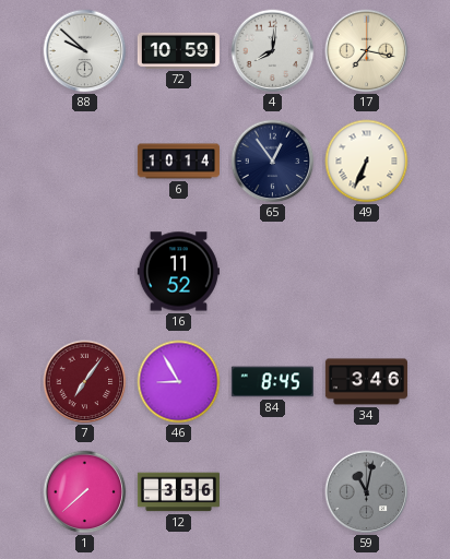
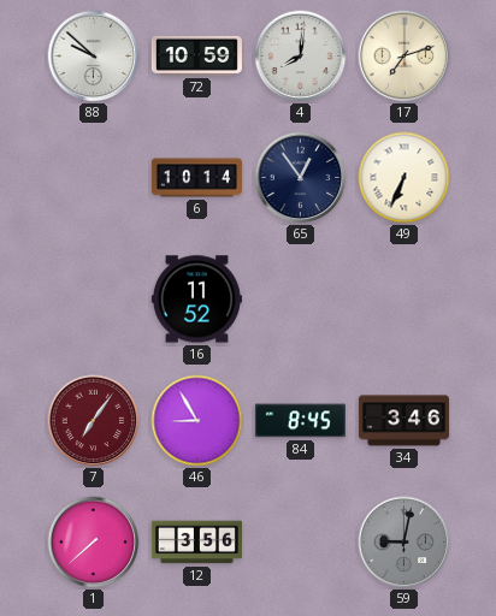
17: 7:17 -> 7:12 (405, 57)
59: 11:02 -> 9:02 (405, 543)
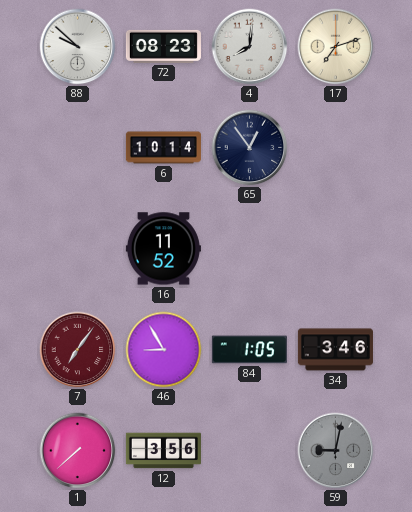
72: 10:59 -> 08:23 (163, 46)
49: 6:34 -> none (405, 178)
84: 8:45 -> 1:05 (249, 350)
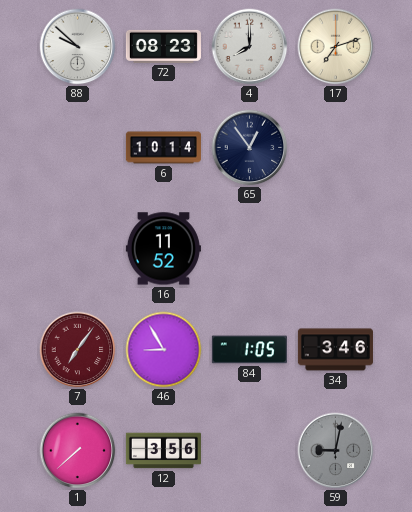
4: 8:01 -> 8:00 (250, 47)
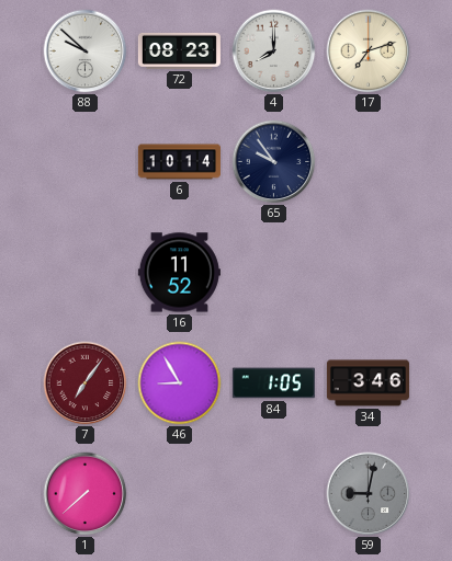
65: 12:54 -> 9:54 (274, 162)
12: 3:56 -> none (163, 451)
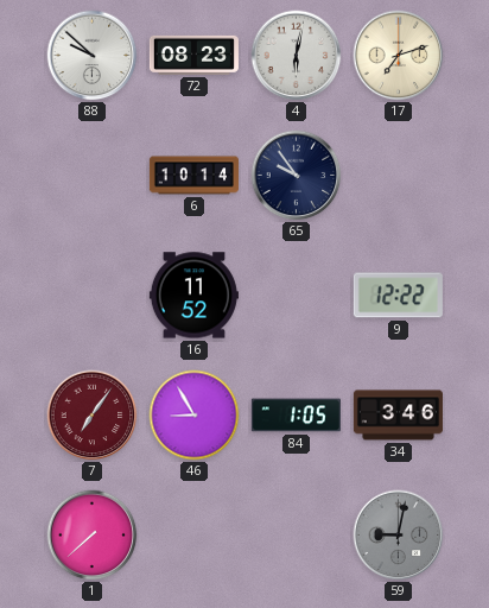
4: 8:00 -> 6:02 (297, 56)
9: none -> 12:22 (398, 296)
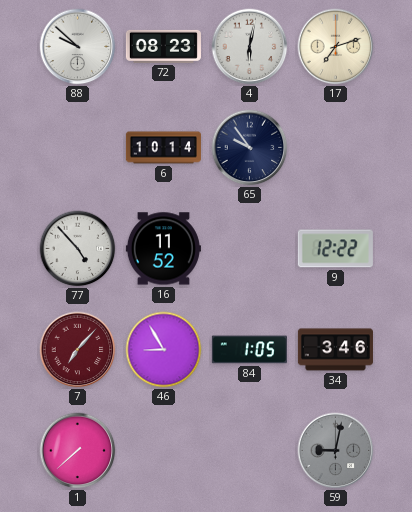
77: none -> 4:53 (78, 249)
7: 7:06 -> 7:07 (78, 350)
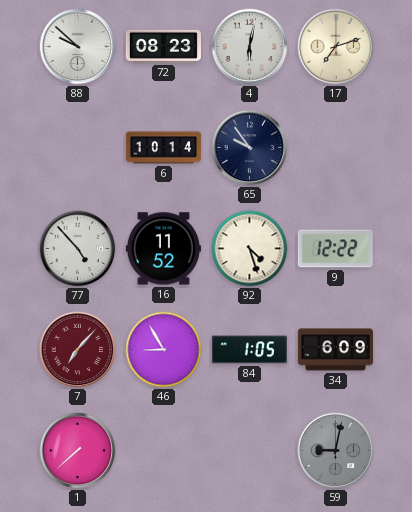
92: none -> 4:27 (250, 249)
34: 3:46 -> 6:09 (335, 350)
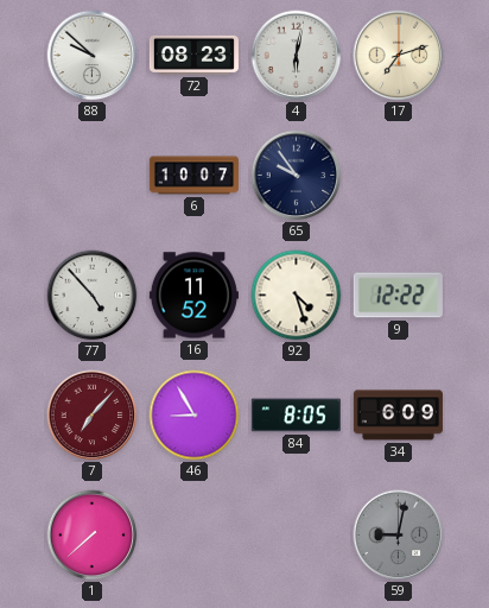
6: 10:14 -> 10:07 (193, 176)
84: 1:05 -> 8:05 (296, 416)
